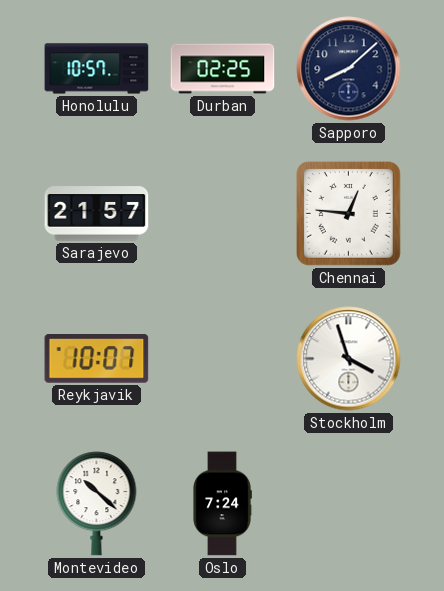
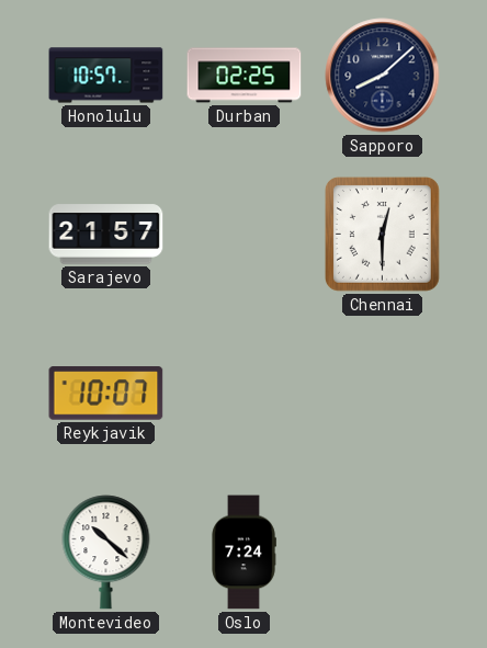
Chennai: 12:46 -> 12:30 (382, 234)
Stockholm: 3:57 -> none (349, 359)
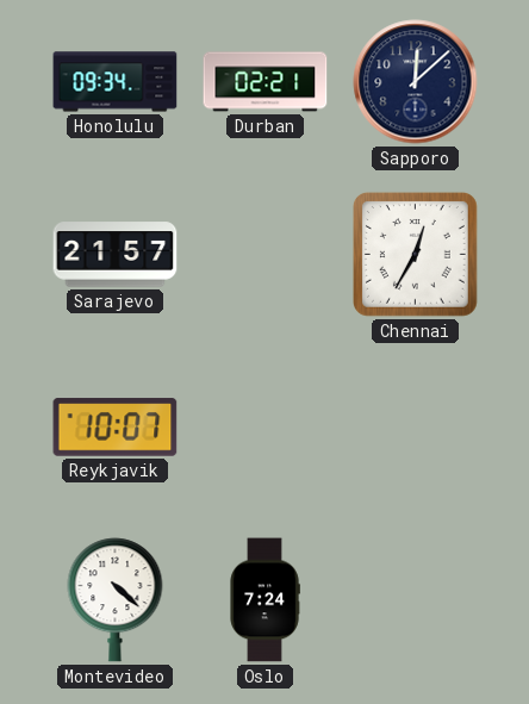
Honolulu: 10:57 -> 09:34 (116, 82)
Durban: 02:25 -> 02:21 (266, 82)
Sapporo: 8:08 -> 12:08 (416, 82)
Chennai: 12:30 -> 12:35 (415, 254)
Montevideo: 10:22 -> 4:22 (116, 600)
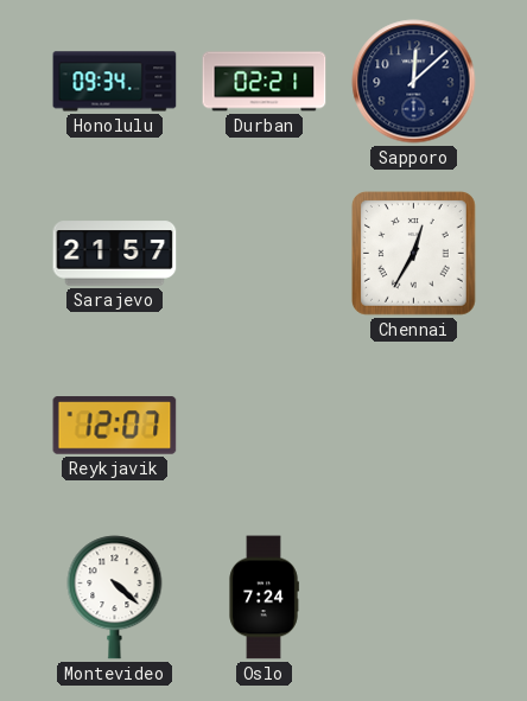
Reykjavik: 10:07 -> 12:07 (115, 426)
